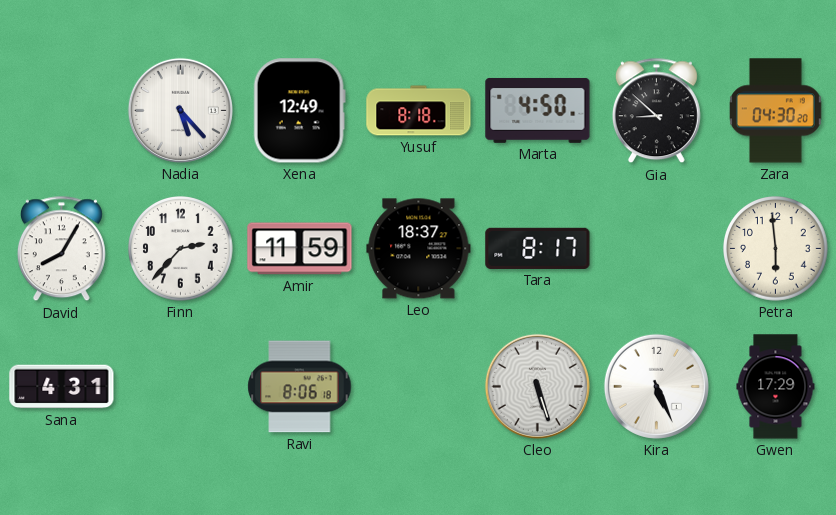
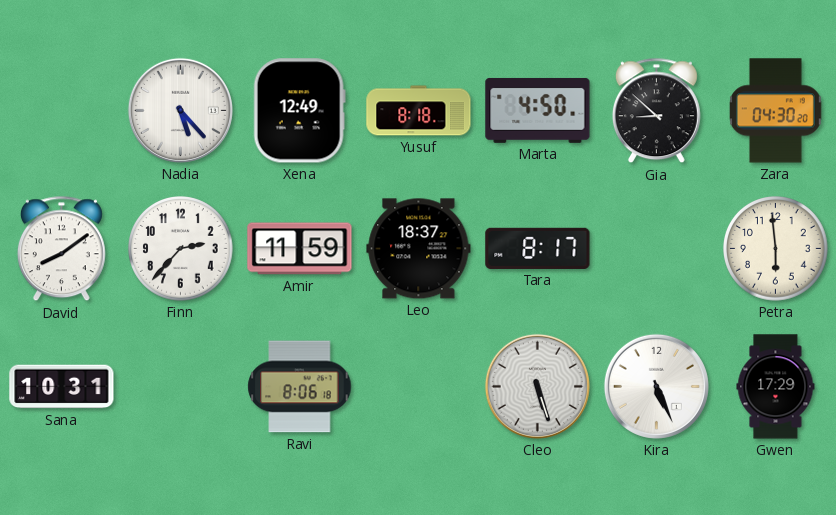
David: 8:05 -> 8:09 (61, 249)
Sana: 4:31 -> 10:31 (62, 387)
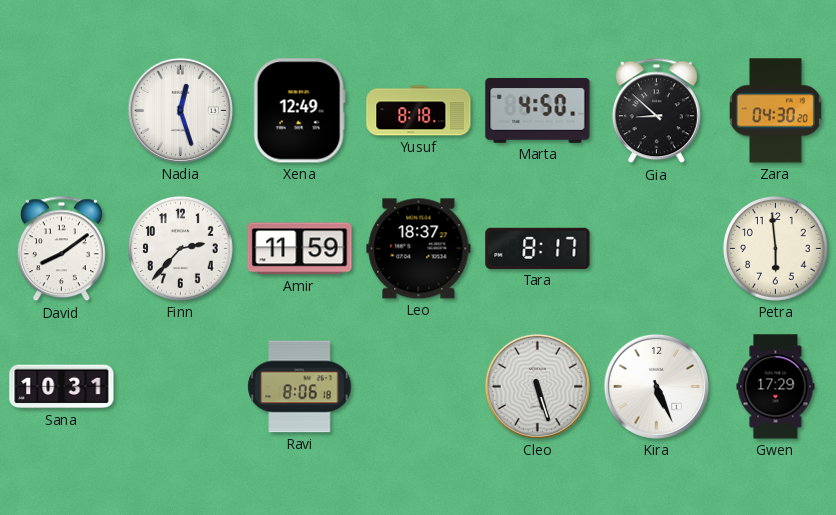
Nadia: 5:23 -> 12:27 (180, 110)
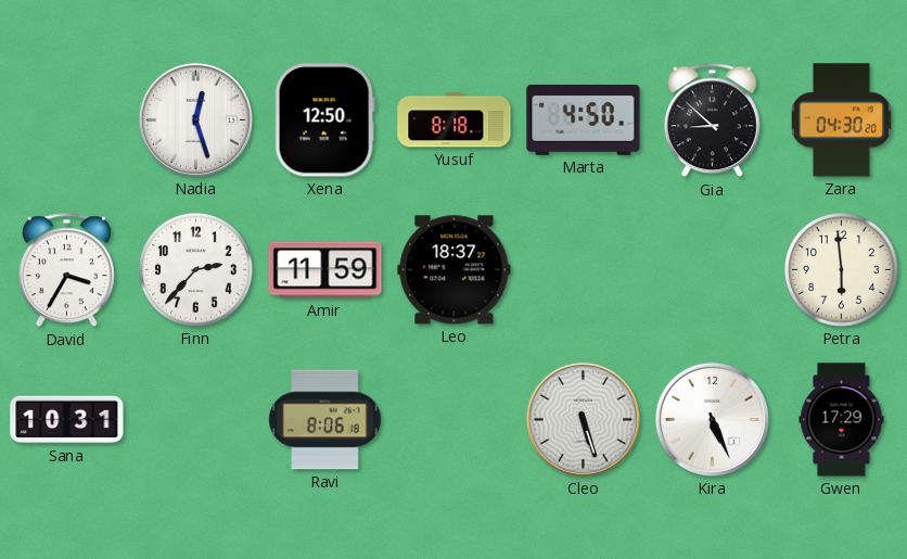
Xena: 12:49 -> 12:50 (324, 120)
David: 8:09 -> 3:35 (66, 270)
Tara: 8:17 -> none (538, 248)
